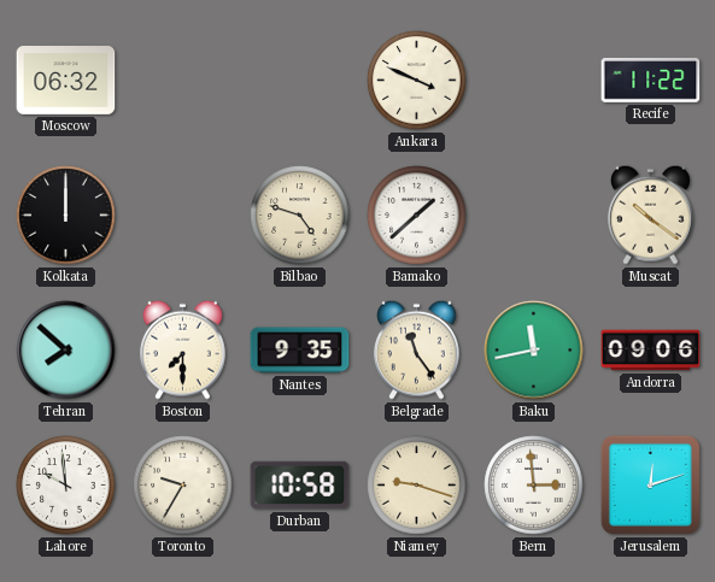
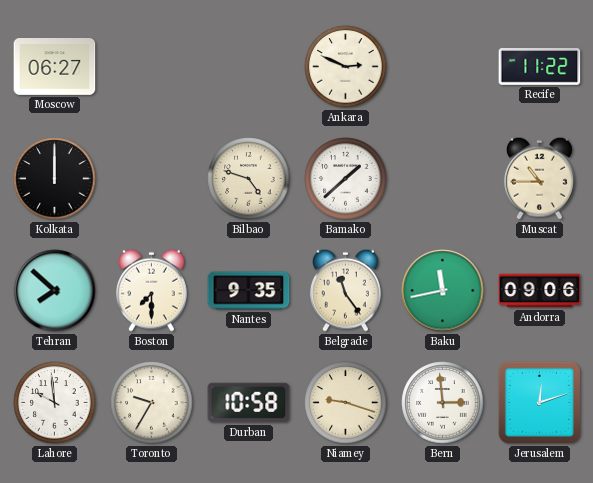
Moscow: 06:32 -> 06:27 (55, 67)
Ankara: 3:49 -> 2:49 (346, 67)
Muscat: 10:21 -> 10:45 (539, 178)
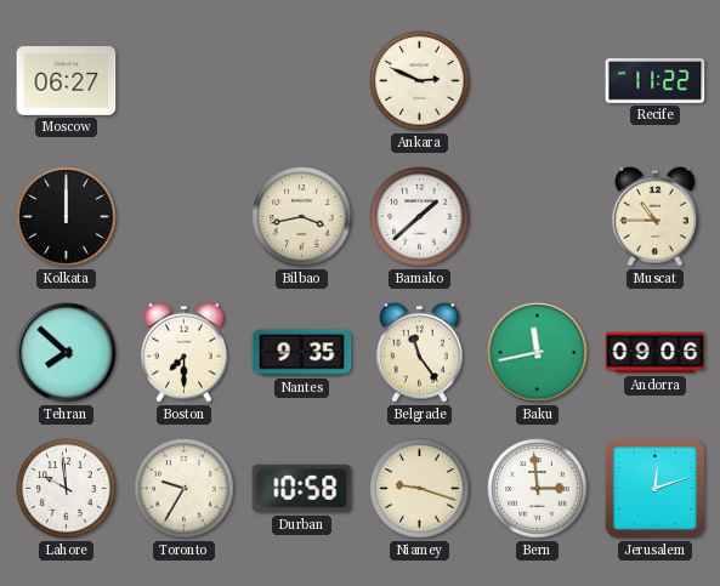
Bilbao: 4:48 -> 3:43 (302, 217)
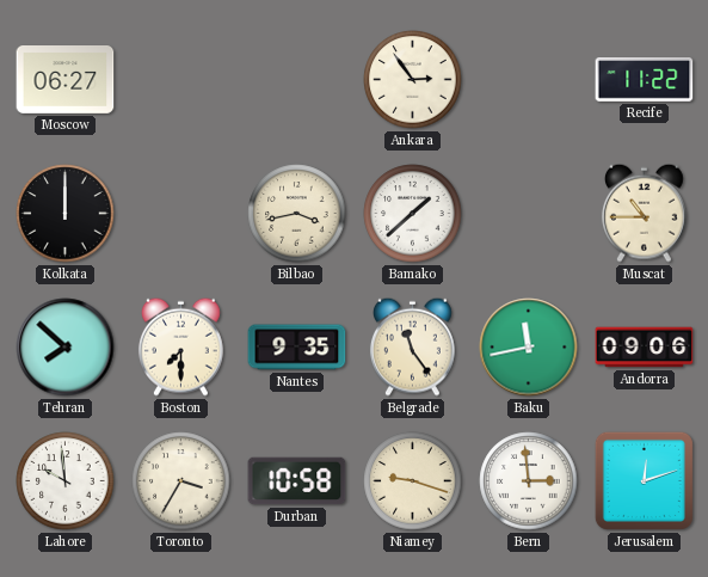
Ankara: 2:49 -> 2:54 (413, 80)
Toronto: 9:35 -> 3:35 (181, 481)
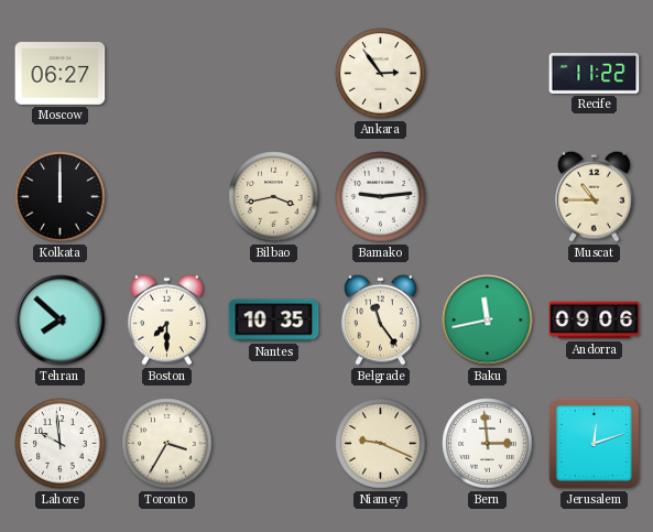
Bamako: 1:38 -> 9:14 (381, 197)
Nantes: 9:35 -> 10:35 (274, 321)
Durban: 10:58 -> none (297, 481)
Niamey: 9:18 -> 9:19 (381, 444)
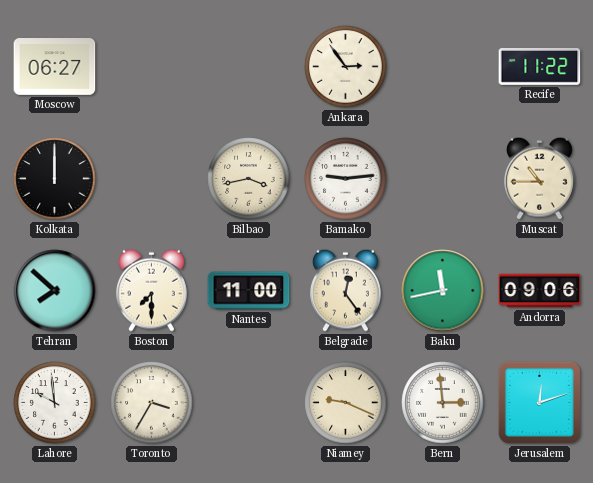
Nantes: 10:35 -> 11:00 (249, 291)
Belgrade: 11:24 -> 12:24 (345, 290)
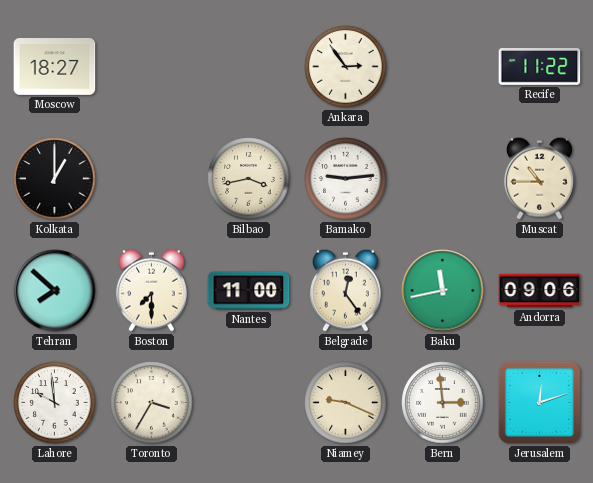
Moscow: 06:27 -> 18:27 (55, 67)
Kolkata: 12:00 -> 1:00 (55, 179)
